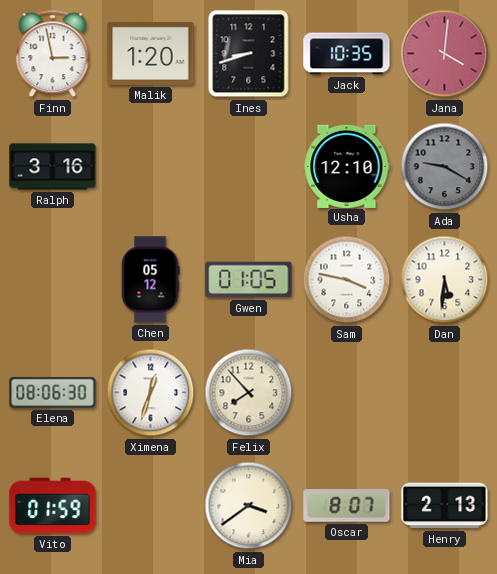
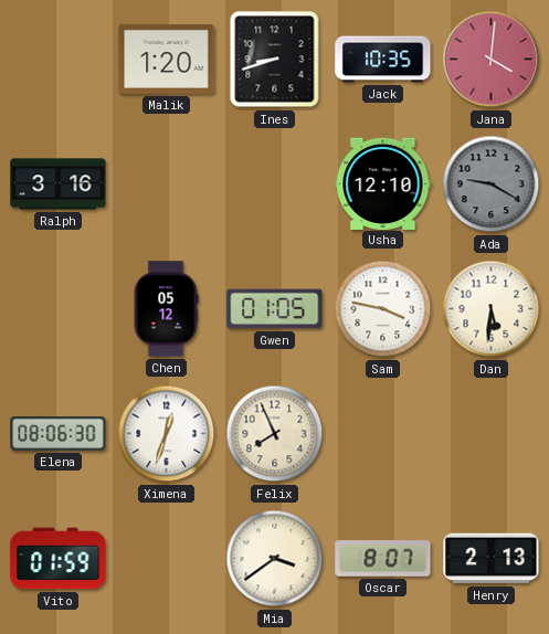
Finn: 2:58 -> none (53, 54)
Felix: 7:53 -> 7:56 (275, 434)
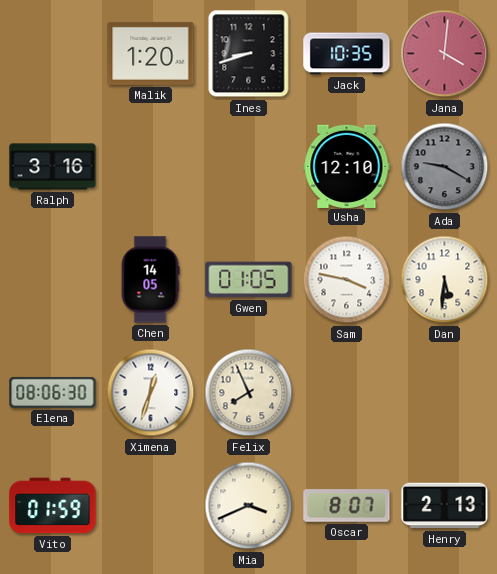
Chen: 05:12 -> 14:05 (150, 280)
Mia: 3:39 -> 3:41 (249, 506)
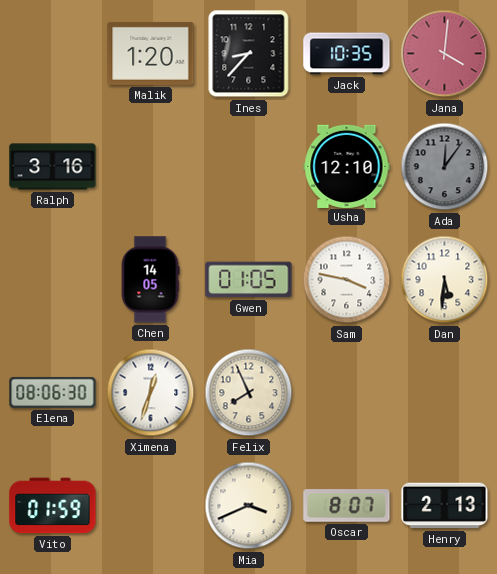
Ines: 8:42 -> 8:37 (249, 54)
Ada: 9:20 -> 12:06 (445, 167)
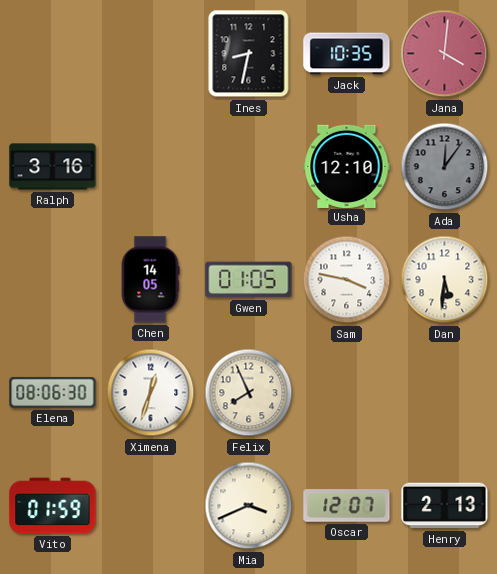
Malik: 1:20 -> none (151, 53)
Ines: 8:37 -> 8:32 (249, 54)
Oscar: 8:07 -> 12:07 (347, 506)
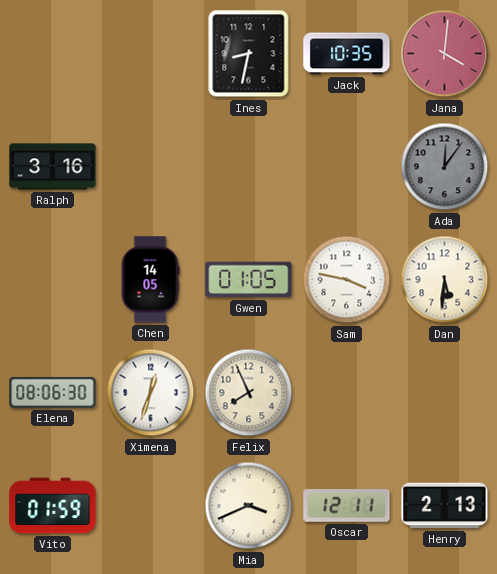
Usha: 12:10 -> none (347, 166)
Oscar: 12:07 -> 12:11 (347, 506)
